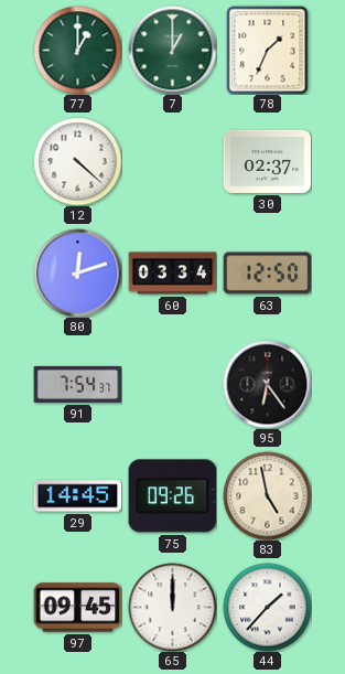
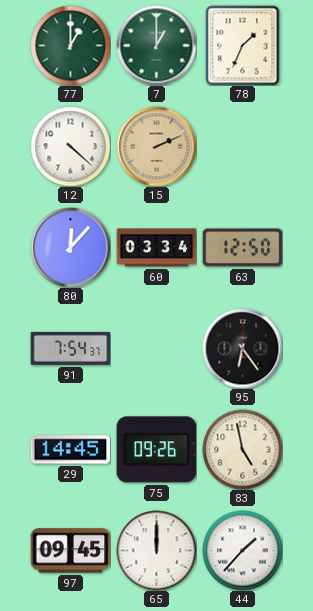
15: none -> 2:11 (156, 146)
30: 02:37 -> none (267, 161)
80: 12:12 -> 12:07 (70, 247)
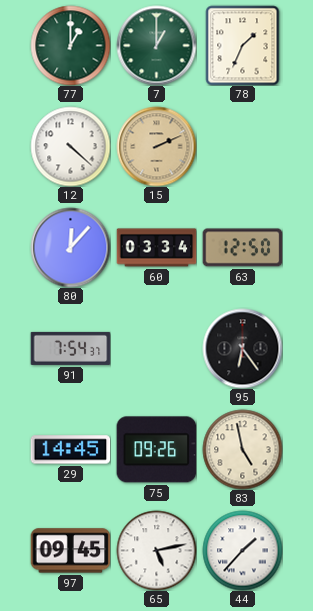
65: 12:00 -> 5:13 (156, 550)
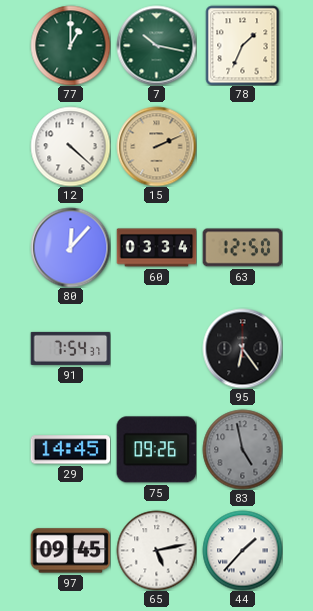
7: 1:00 -> 10:17 (156, 45)
83 dial: cream -> grey (242, 449)
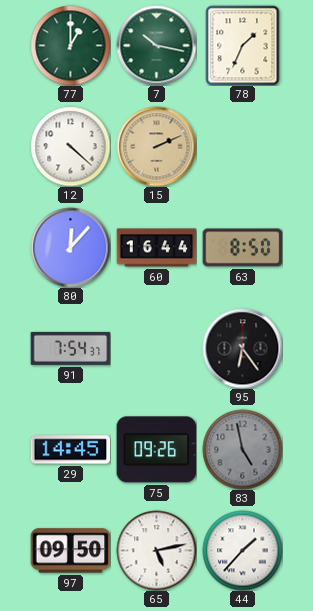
60: 03:34 -> 16:44 (156, 248)
63: 12:50 -> 8:50 (242, 248)
97: 09:45 -> 09:50 (70, 551)
